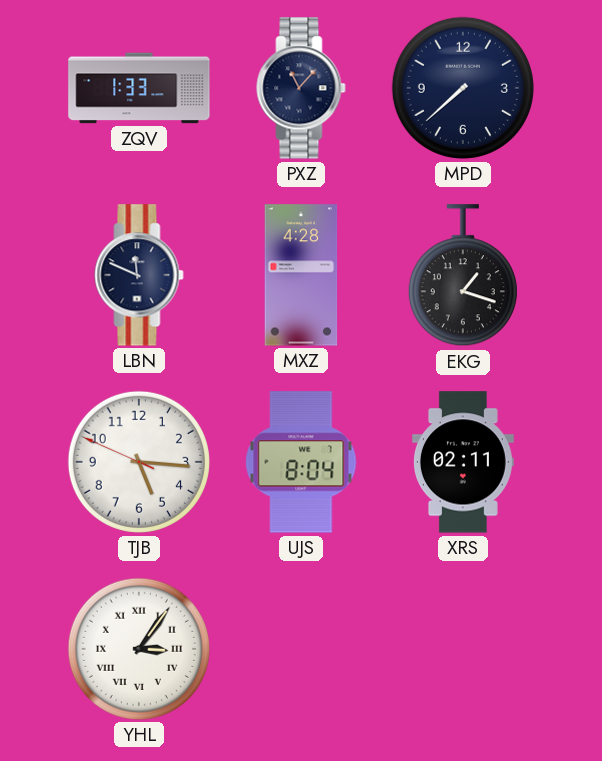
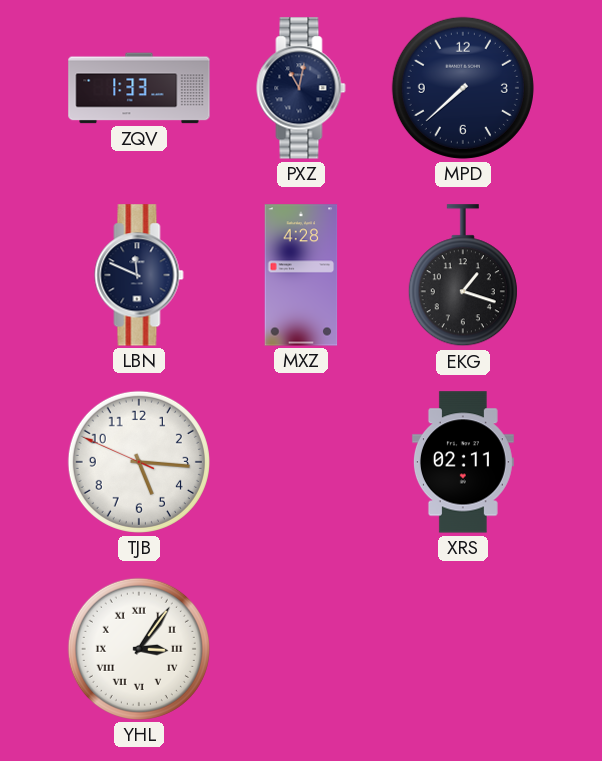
PXZ: 11:07 -> 11:02 (301, 88)
UJS: 8:04 -> none (301, 462)
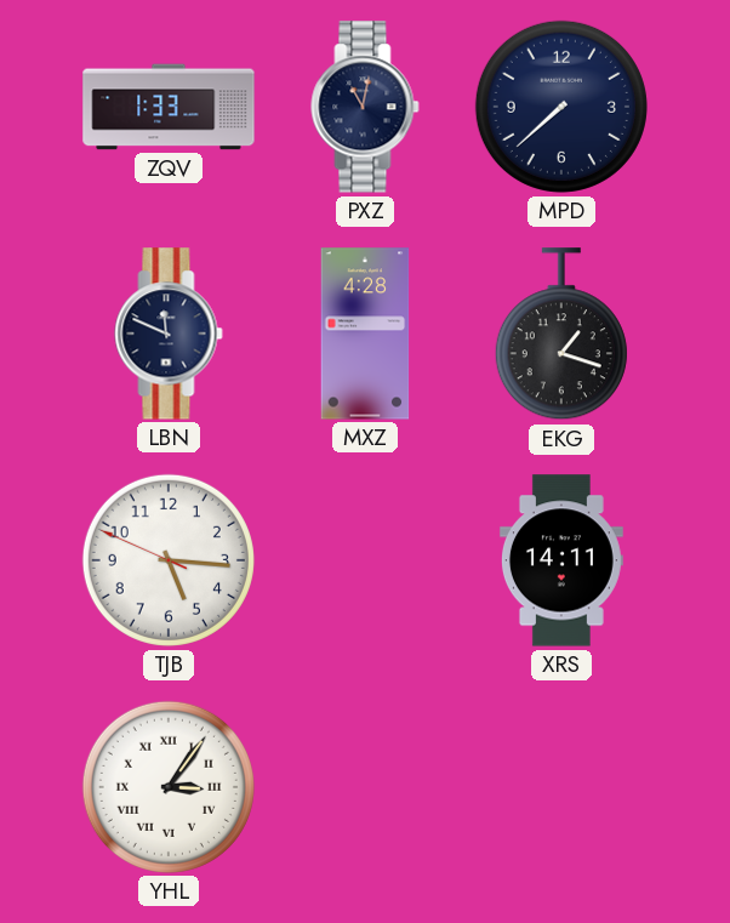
XRS: 02:11 -> 14:11 (561, 560)
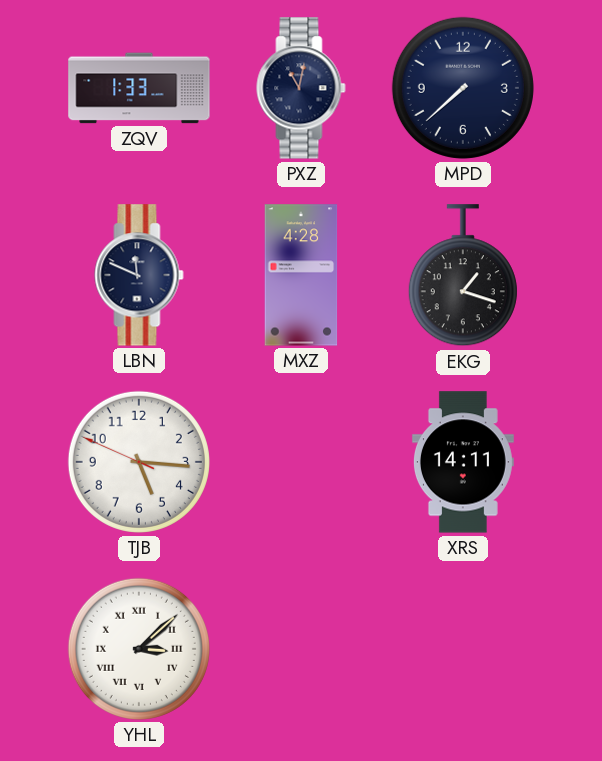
YHL: 3:06 -> 3:08 (139, 649)
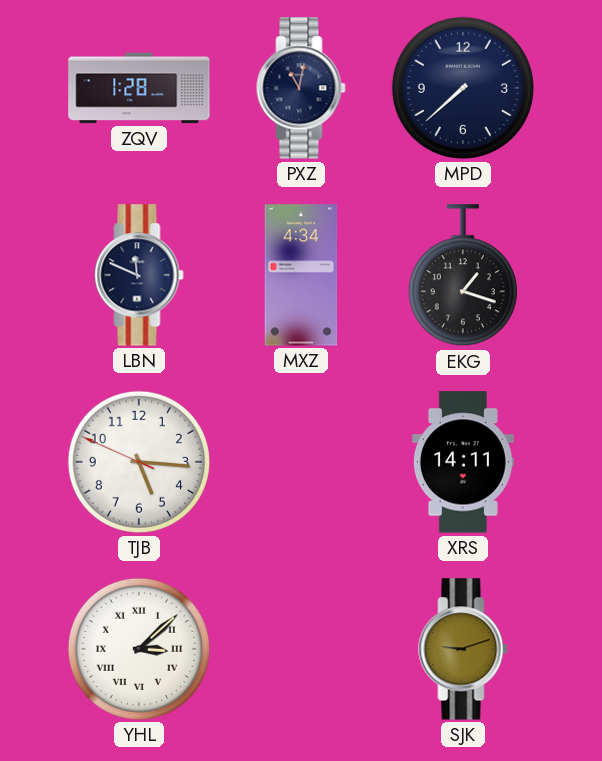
ZQV: 1:33 -> 1:28 (139, 88)
MXZ: 4:28 -> 4:34 (301, 275)
SJK: none -> 9:12 (463, 649)
